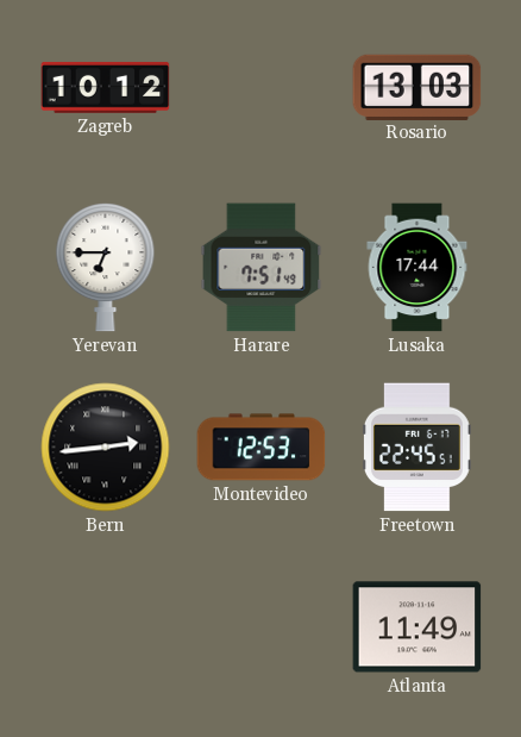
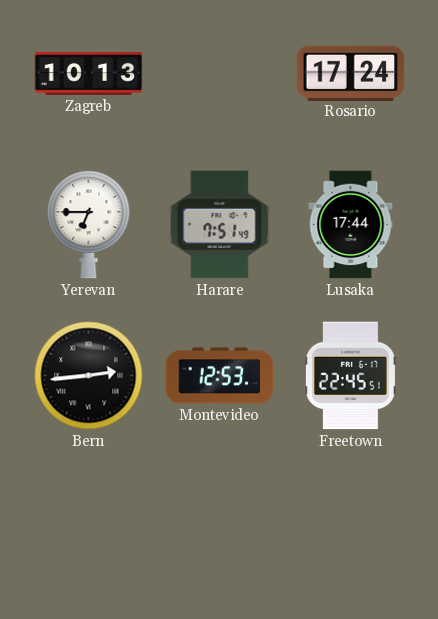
Zagreb: 10:12 -> 10:13 (89, 74)
Rosario: 13:03 -> 17:24 (351, 73)
Atlanta: 11:49 -> none (418, 627)
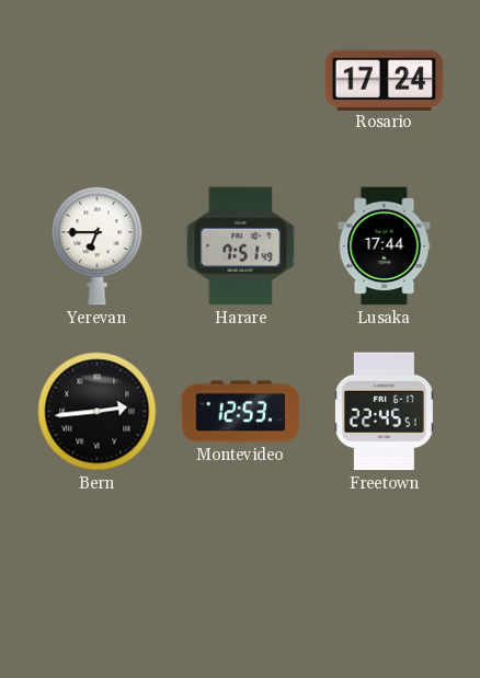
Zagreb: 10:13 -> none (89, 74)
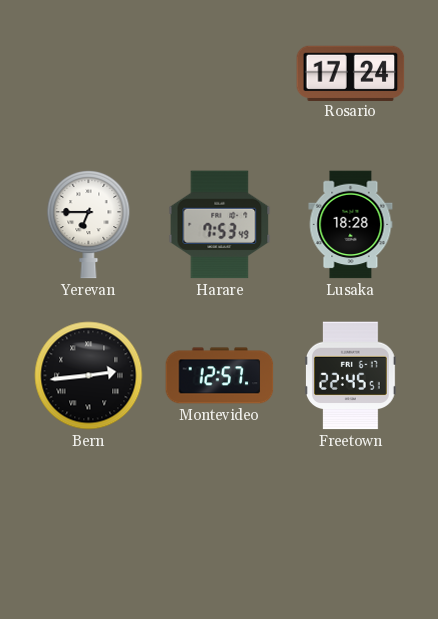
Harare: 7:51 -> 7:53 (220, 225)
Lusaka: 17:44 -> 18:28 (351, 225)
Montevideo: 12:53 -> 12:57 (220, 376)
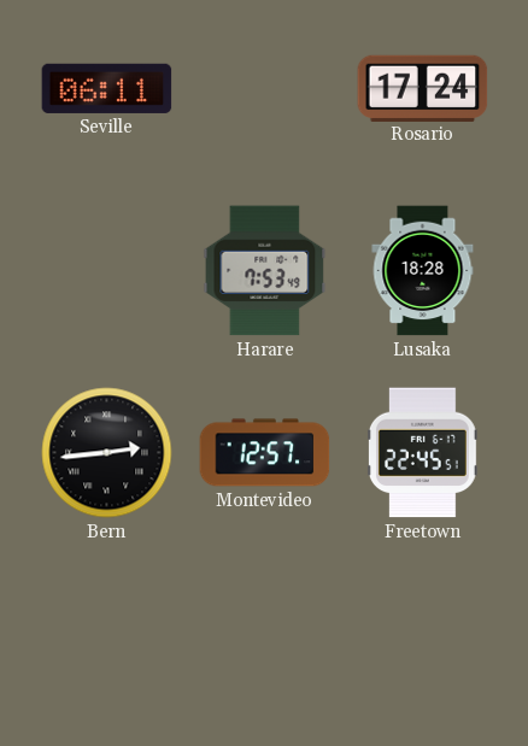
Seville: none -> 06:11 (107, 88)
Yerevan: 6:45 -> none (89, 224)
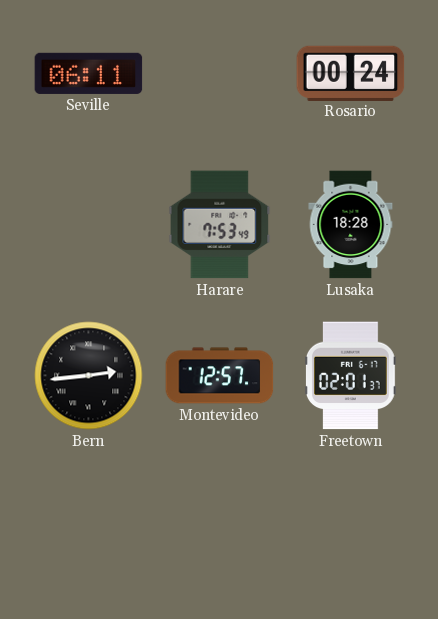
Rosario: 17:24 -> 00:24 (351, 73)
Freetown: 22:45 -> 02:01 (350, 376)
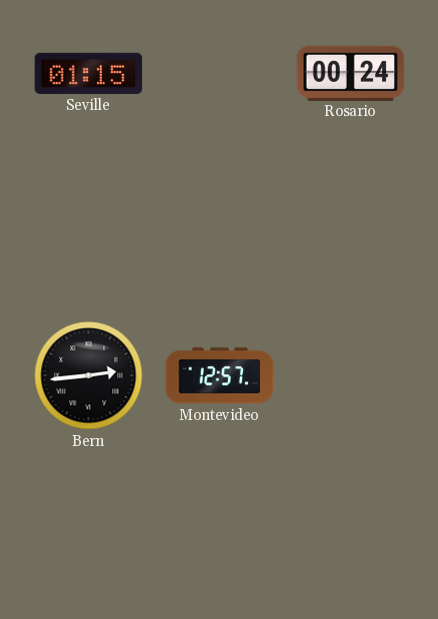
Seville: 06:11 -> 01:15 (89, 73)
Harare: 7:53 -> none (220, 225)
Lusaka: 18:28 -> none (351, 225)
Freetown: 02:01 -> none (350, 376)
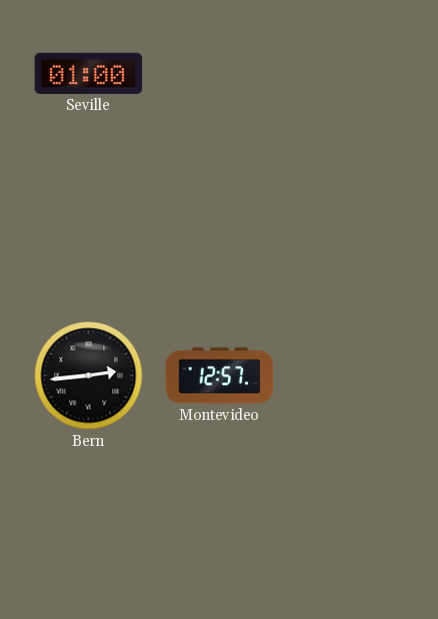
Seville: 01:15 -> 01:00 (89, 73)
Rosario: 00:24 -> none (351, 73)
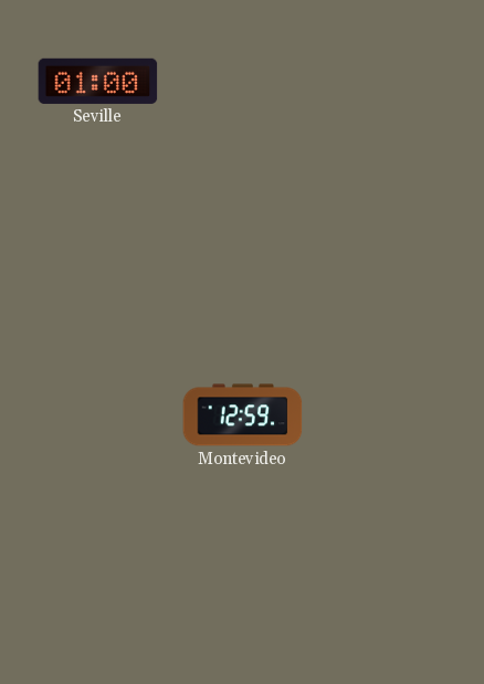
Bern: 2:44 -> none (89, 376)
Montevideo: 12:57 -> 12:59 (243, 415)
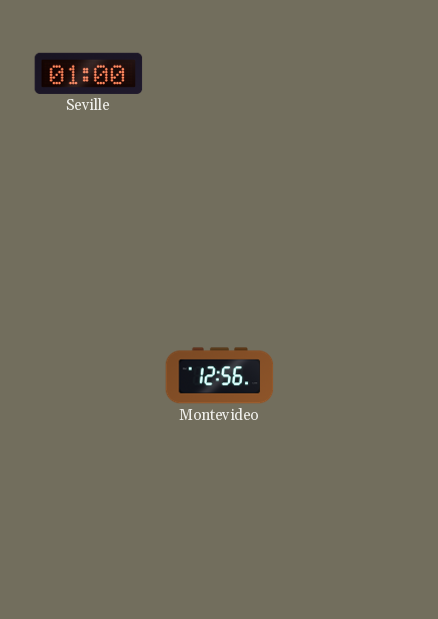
Montevideo: 12:59 -> 12:56 (220, 376)
